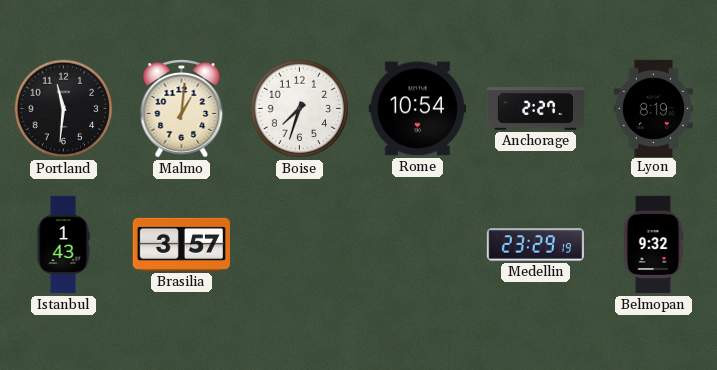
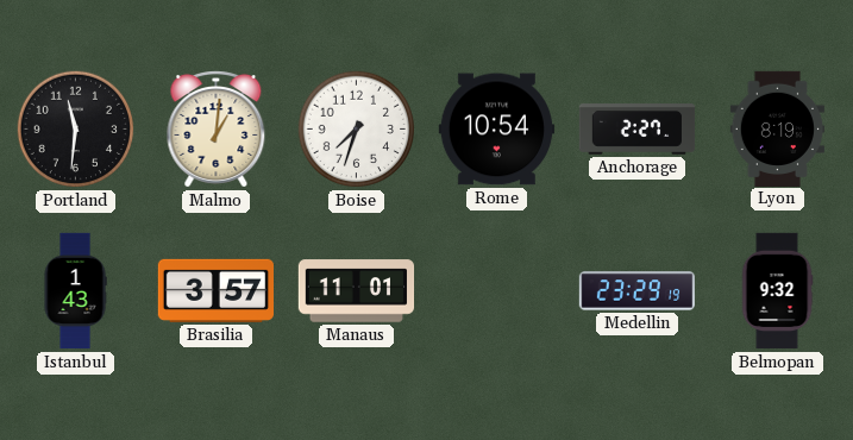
Manaus: none -> 11:01 (357, 291)
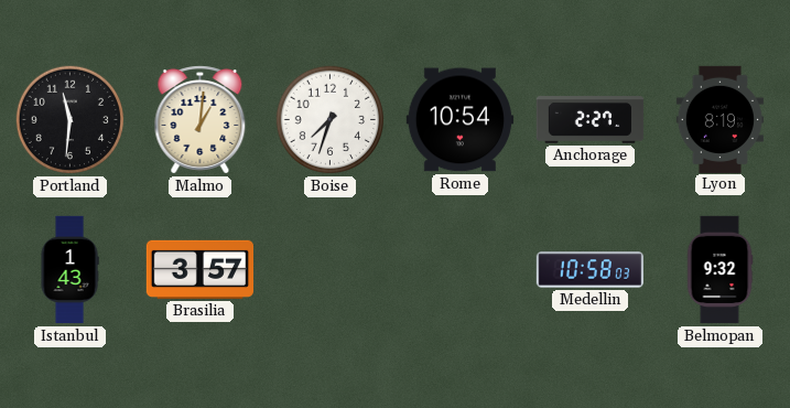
Manaus: 11:01 -> none (357, 291)
Medellin: 23:29 -> 10:58 (589, 270)
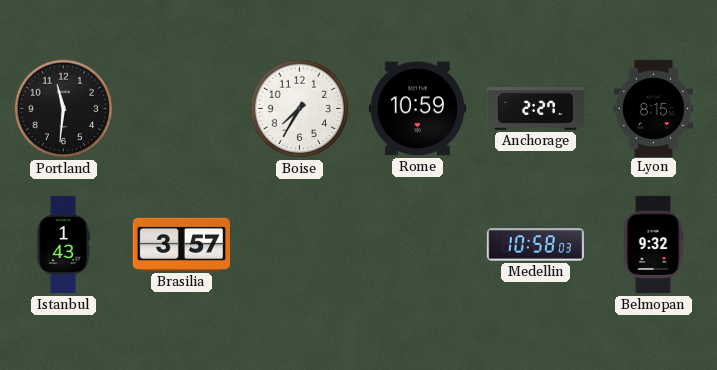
Malmo: 1:01 -> none (201, 120)
Boise: 7:33 -> 7:35 (300, 109)
Rome: 10:54 -> 10:59 (417, 109)
Lyon: 8:19 -> 8:15 (653, 108)
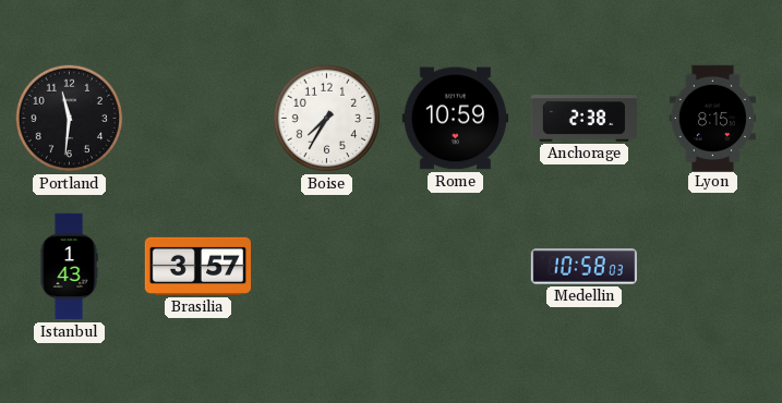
Anchorage: 2:27 -> 2:38 (585, 119)
Belmopan: 9:32 -> none (653, 245)
